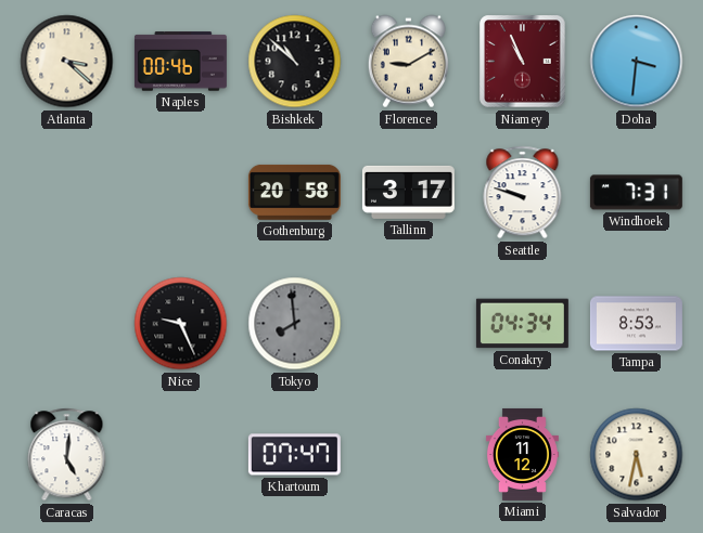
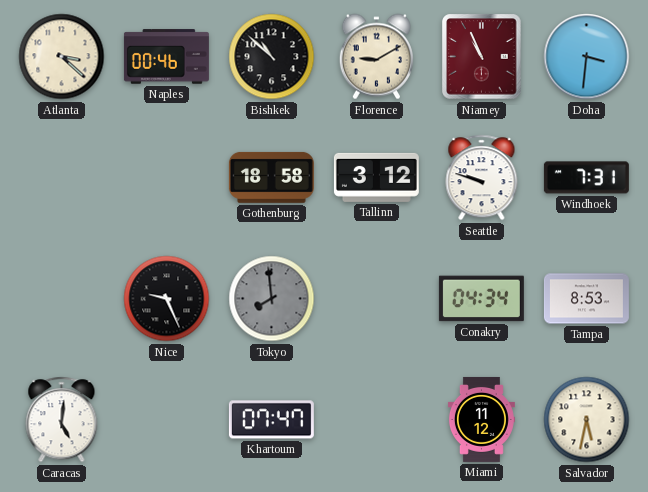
Gothenburg: 20:58 -> 18:58 (271, 177)
Tallinn: 3:17 -> 3:12 (376, 177)
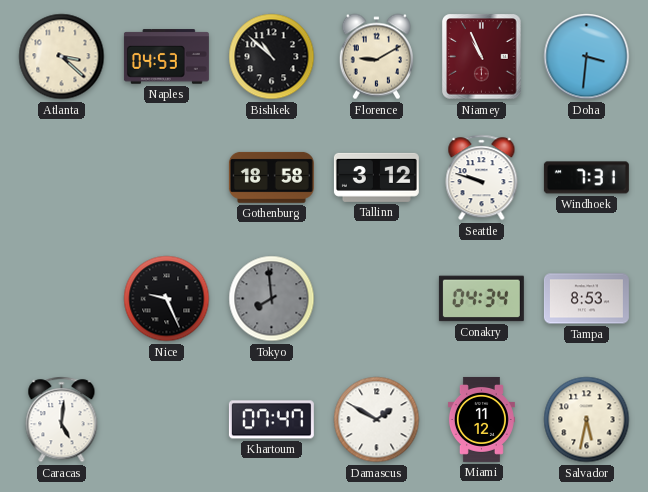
Naples: 00:46 -> 04:53 (166, 57)
Damascus: none -> 1:50 (377, 420)
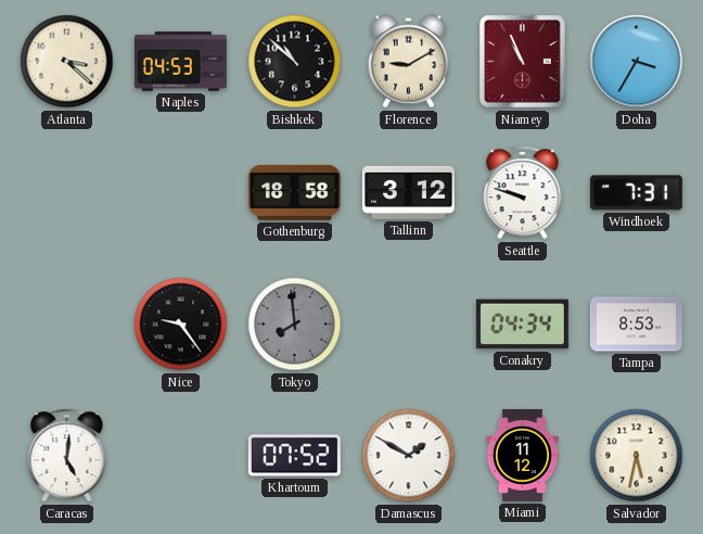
Doha: 3:31 -> 3:35 (637, 62)
Nice: 9:26 -> 9:24 (181, 325)
Khartoum: 07:47 -> 07:52 (294, 456)
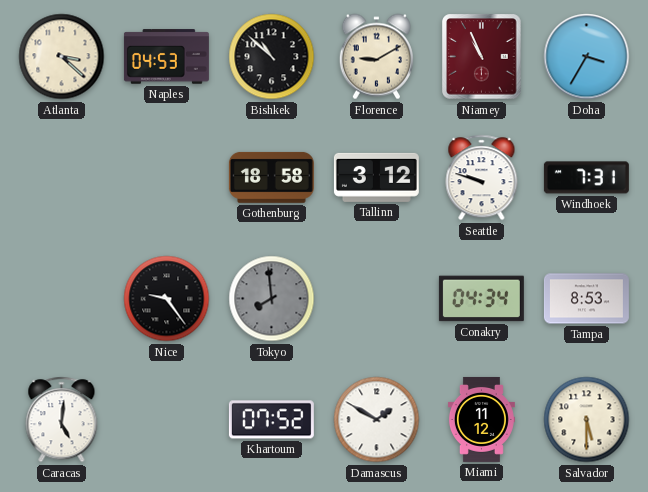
Salvador: 5:32 -> 5:30 (587, 420)
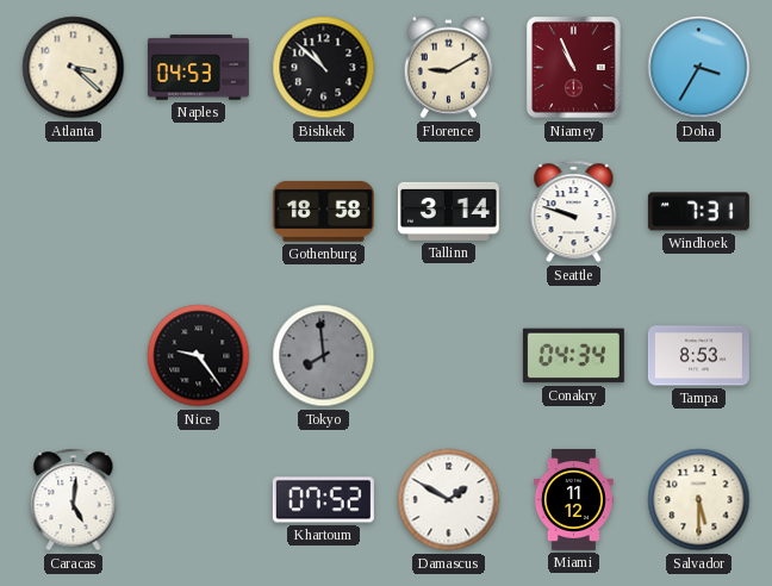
Tallinn: 3:12 -> 3:14 (448, 211)
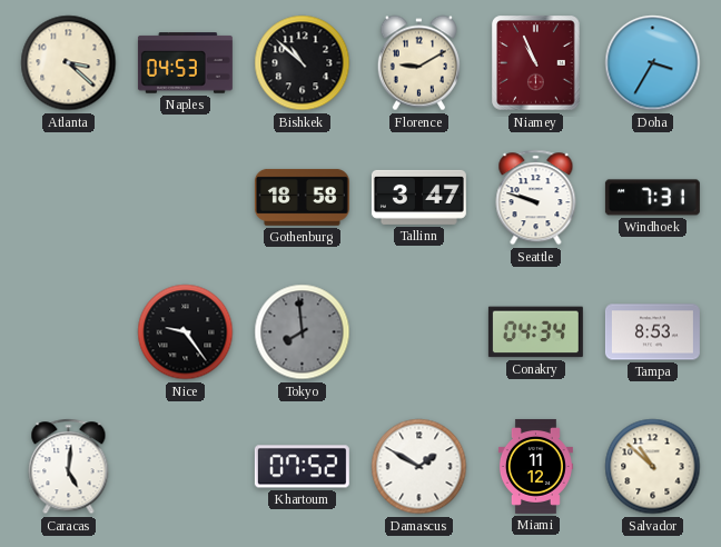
Tallinn: 3:14 -> 3:47 (418, 197)
Salvador: 5:30 -> 10:52 (653, 467)
